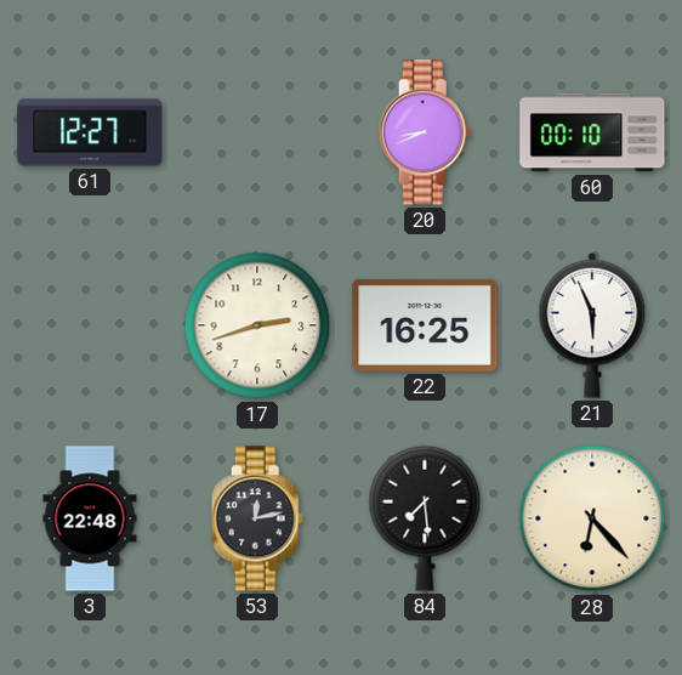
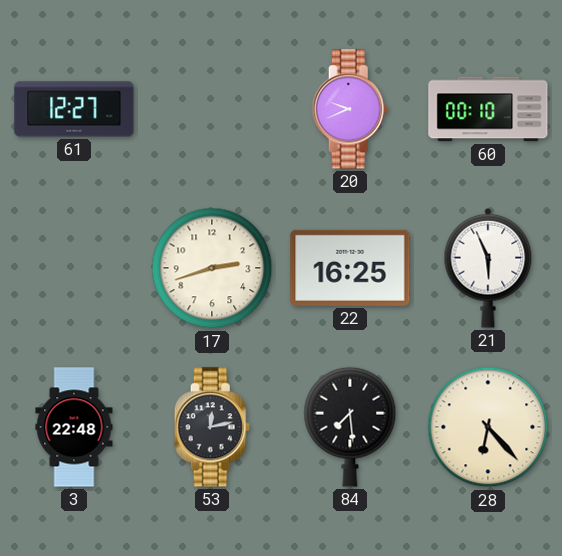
20: 8:41 -> 9:41 (350, 109)
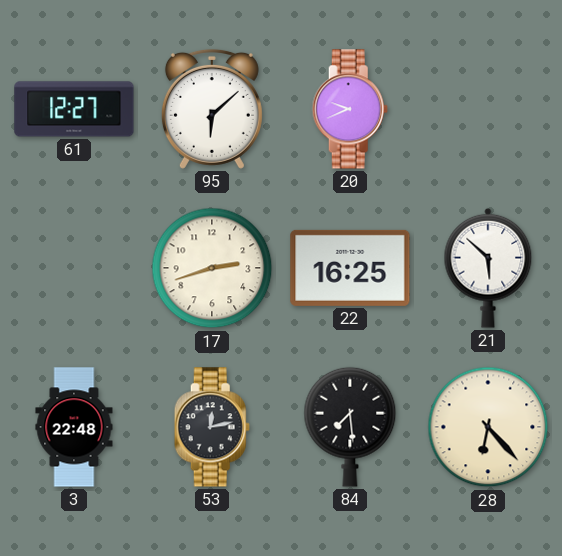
95: none -> 6:08 (212, 109)
60: 00:10 -> none (488, 109)
21: 5:56 -> 5:52 (488, 268)
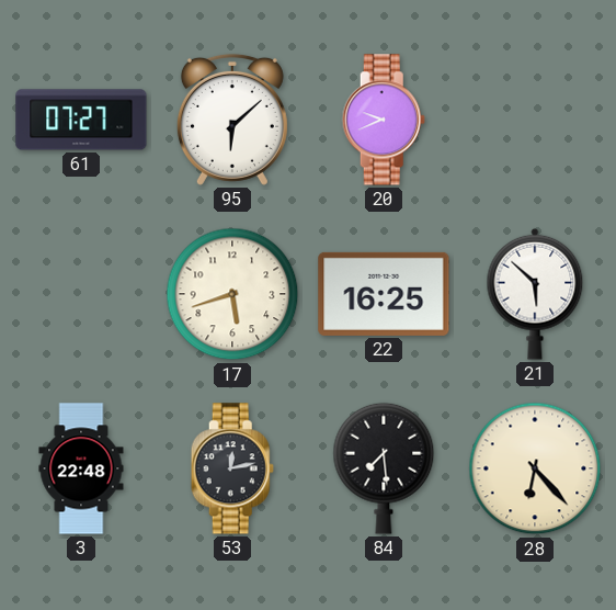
61: 12:27 -> 07:27 (81, 120)
17: 2:42 -> 5:42 (232, 294)
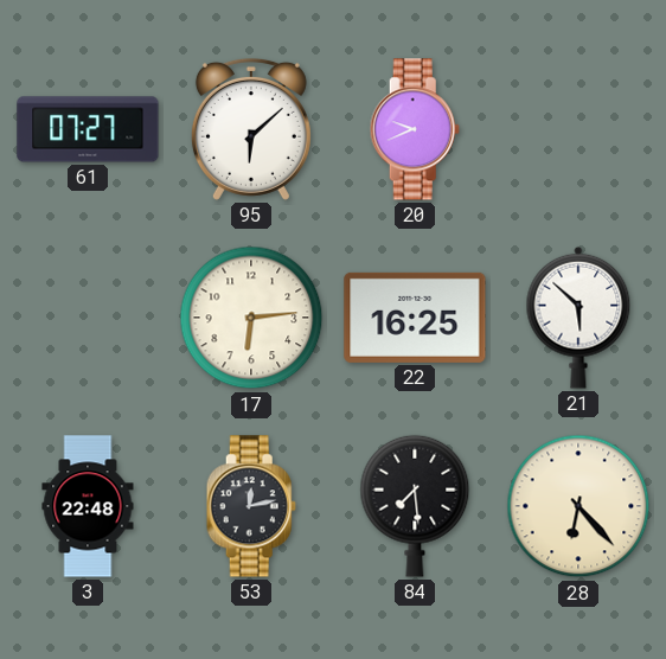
17: 5:42 -> 6:14 (251, 318)
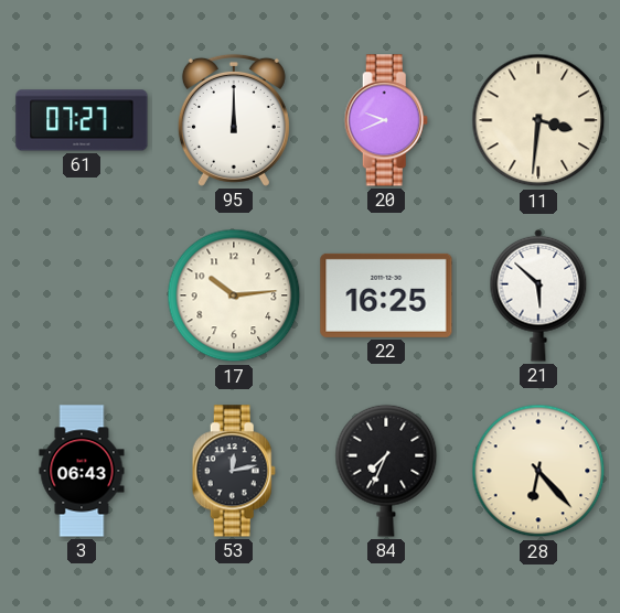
95: 6:08 -> 12:00 (234, 120)
11: none -> 3:31 (538, 120)
17: 6:14 -> 10:14 (234, 295)
3: 22:48 -> 06:43 (82, 471)
84: 7:29 -> 7:34 (386, 471)
